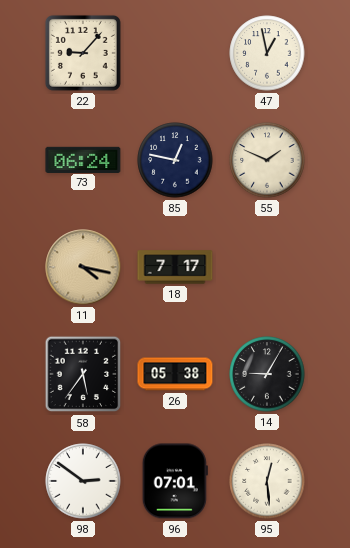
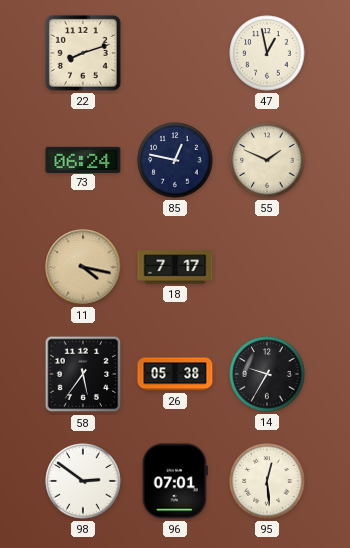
22: 9:07 -> 8:12 (83, 53)
14: 9:05 -> 9:35 (267, 374)
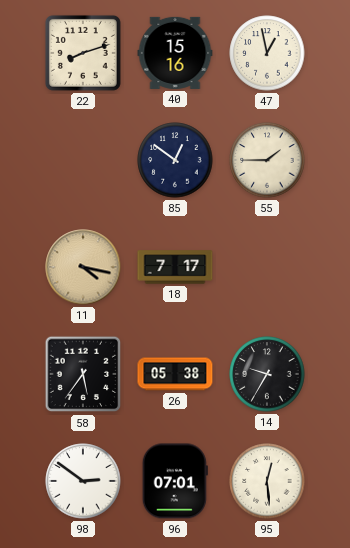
40: none -> 15:16 (175, 53)
73: 06:24 -> none (83, 159)
85: 12:47 -> 12:51 (175, 160)
55: 1:49 -> 1:45 (267, 160)
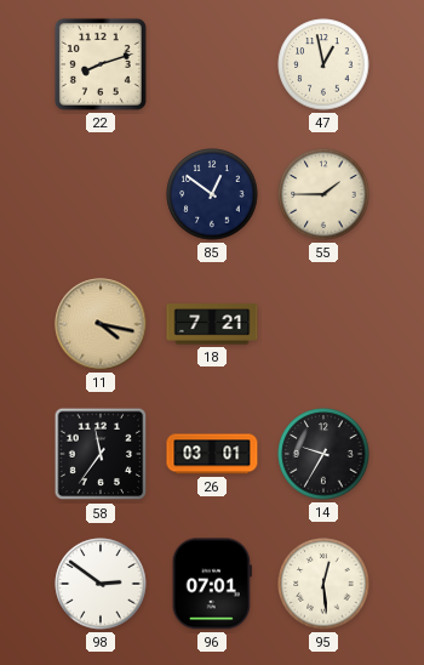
40: 15:16 -> none (175, 53)
18: 7:17 -> 7:21 (212, 324)
58: 5:36 -> 11:36 (101, 454)
26: 05:38 -> 03:01 (212, 454)
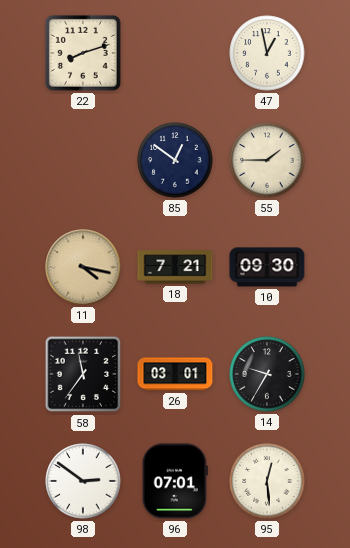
10: none -> 09:30 (267, 267)
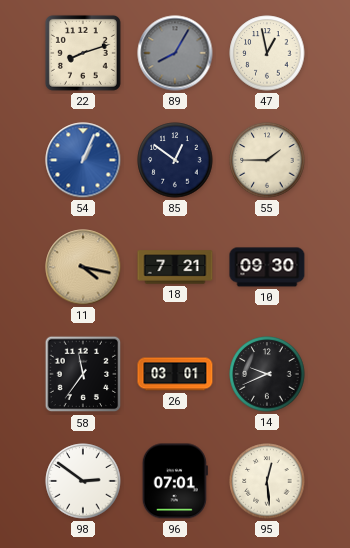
89: none -> 8:05 (175, 53)
54: none -> 1:04 (83, 160)
14: 9:35 -> 9:41 (267, 374)
